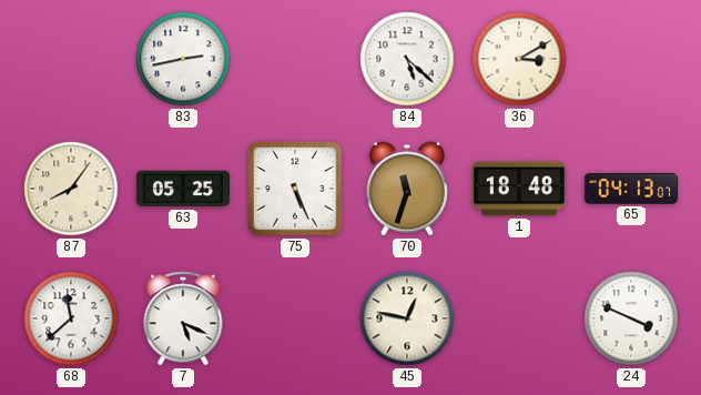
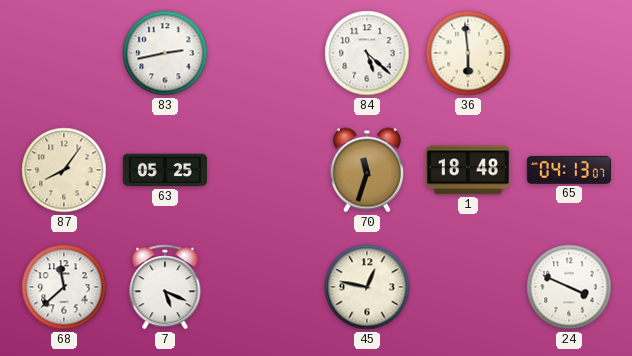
36: 3:10 -> 5:59 (468, 53)
75: 5:26 -> none (295, 189)
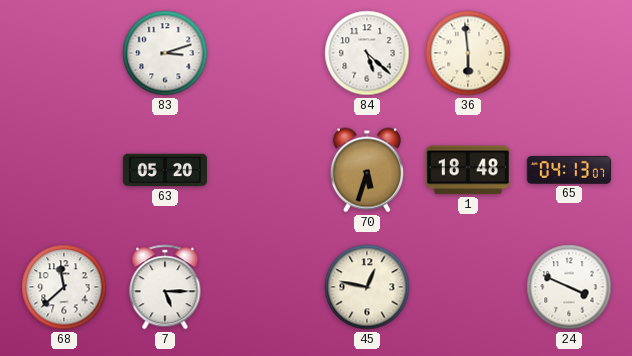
83: 2:43 -> 3:12 (165, 53)
87: 8:06 -> none (64, 170)
63: 05:25 -> 05:20 (164, 170)
70: 11:33 -> 5:33 (367, 170)
7: 5:19 -> 5:15 (165, 287)
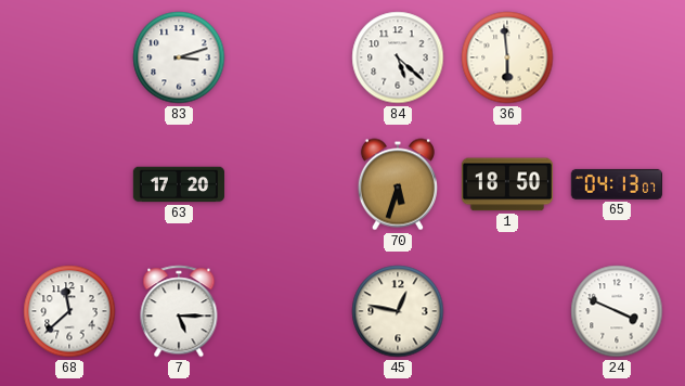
63: 05:20 -> 17:20 (178, 184)
1: 18:48 -> 18:50 (507, 184)
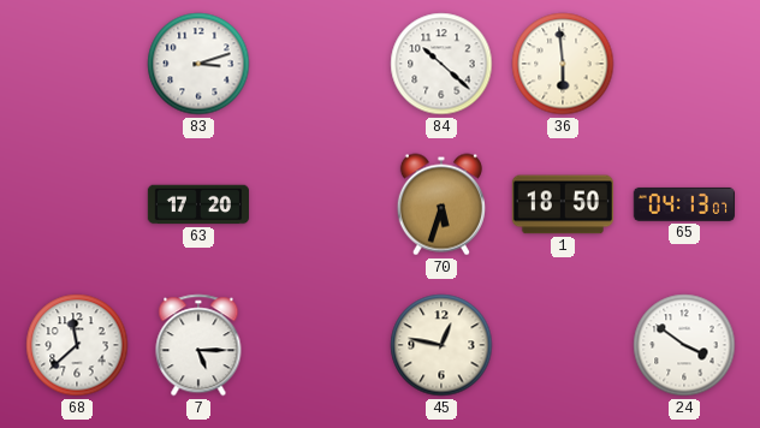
84: 5:22 -> 10:22 (441, 64)
24: 3:49 -> 3:51 (684, 345)
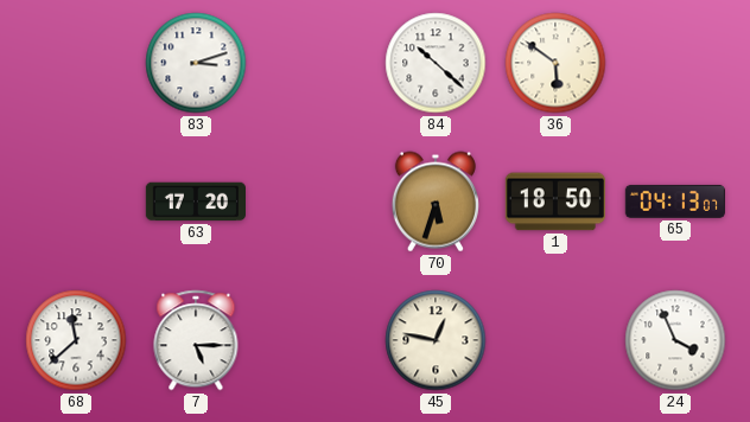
36: 5:59 -> 5:51 (555, 63)
24: 3:51 -> 3:56 (675, 340)
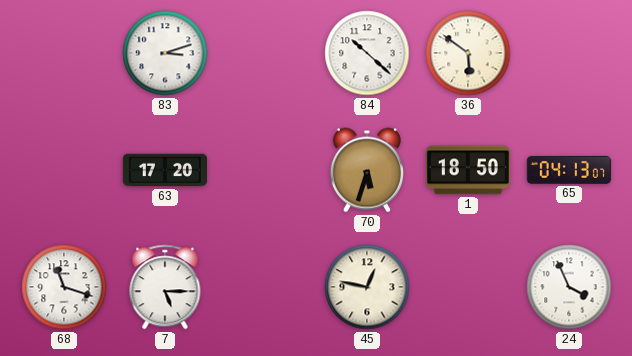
68: 11:38 -> 11:18 (64, 287)
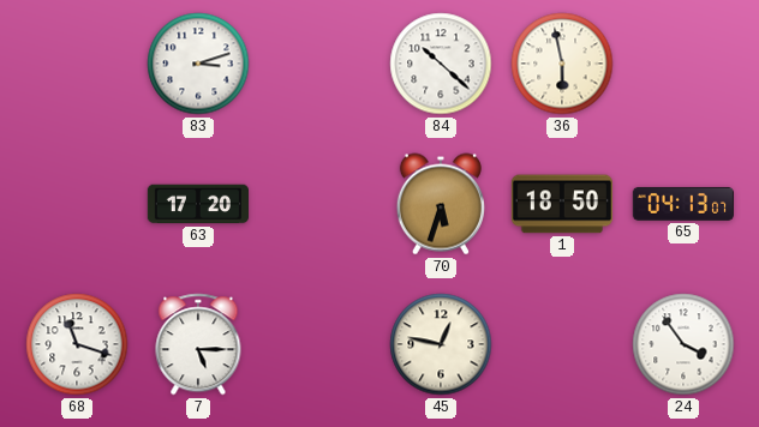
36: 5:51 -> 5:58 (562, 64)
24: 3:56 -> 3:54 (683, 344)
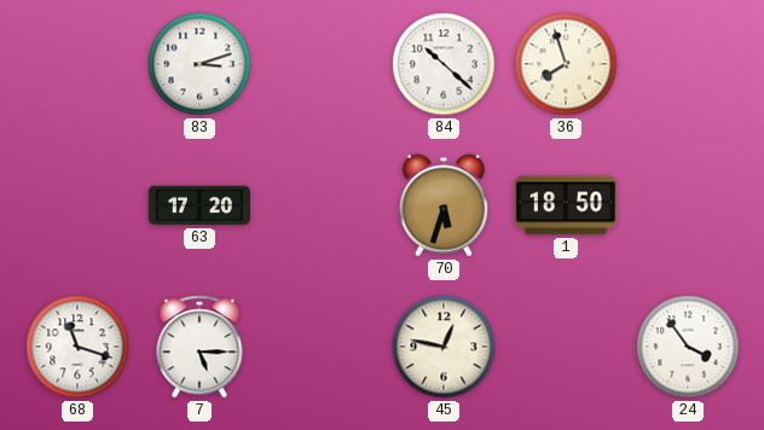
36: 5:58 -> 7:57 (566, 64)
65: 04:13 -> none (683, 204)
